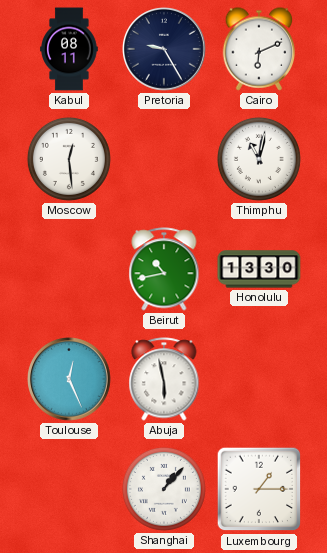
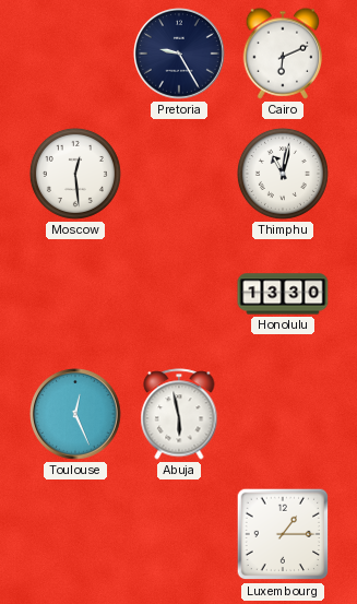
Kabul: 08:11 -> none (69, 49)
Beirut: 10:43 -> none (164, 269)
Shanghai: 1:07 -> none (164, 489)
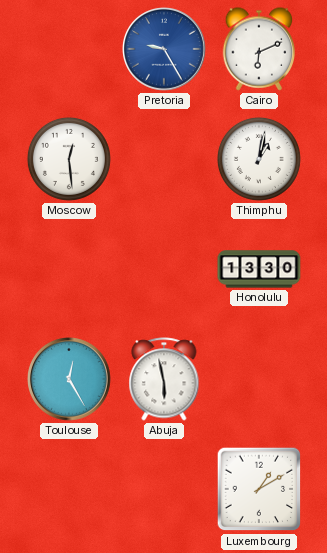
Pretoria dial: navy -> blue (165, 50)
Thimphu: 11:02 -> 1:02 (259, 159)
Toulouse: 12:26 -> 12:25 (70, 380)
Luxembourg: 1:15 -> 1:10 (259, 489)
